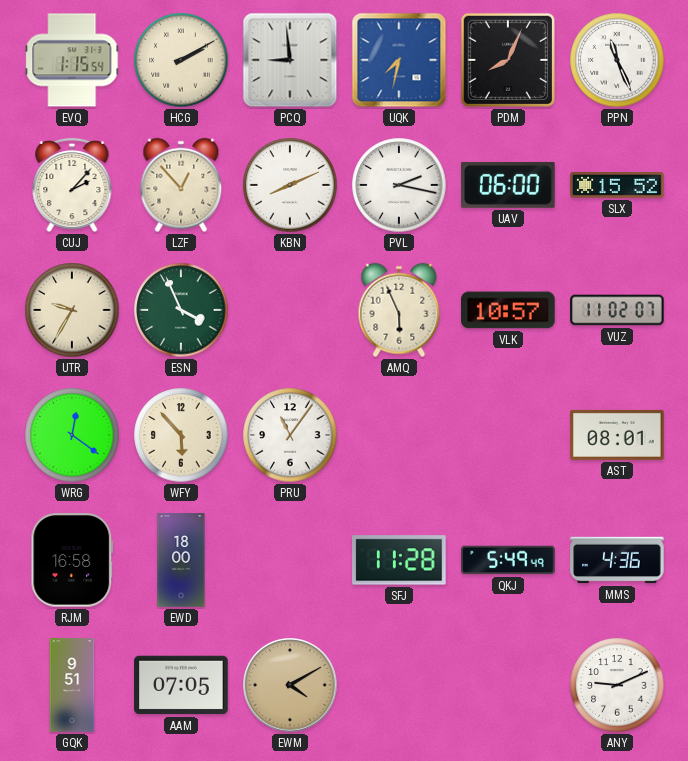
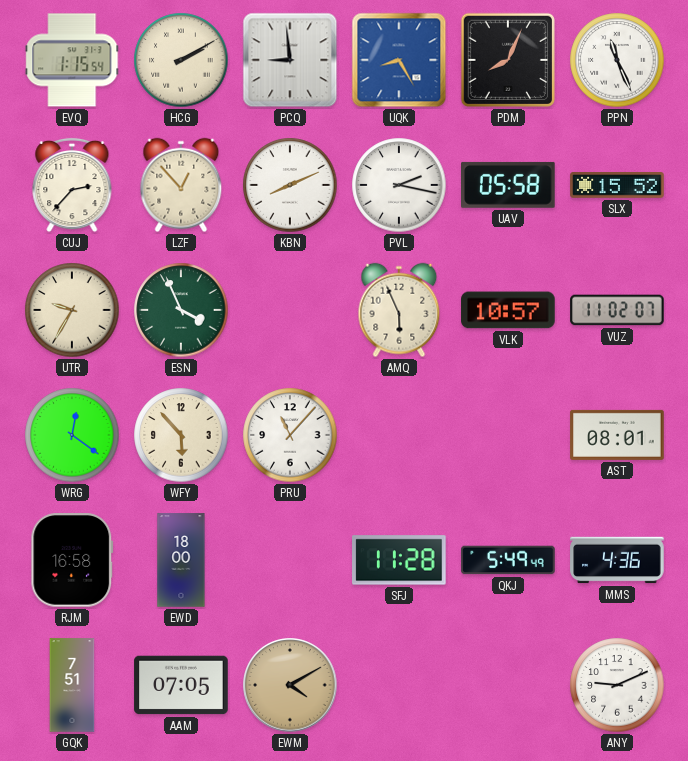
UQK: 7:32 -> 8:25 (399, 60)
CUJ: 2:07 -> 2:37 (72, 185)
UAV: 06:00 -> 05:58 (509, 185)
PRU: 11:06 -> 11:07 (290, 435)
GQK: 9:51 -> 7:51 (72, 685)
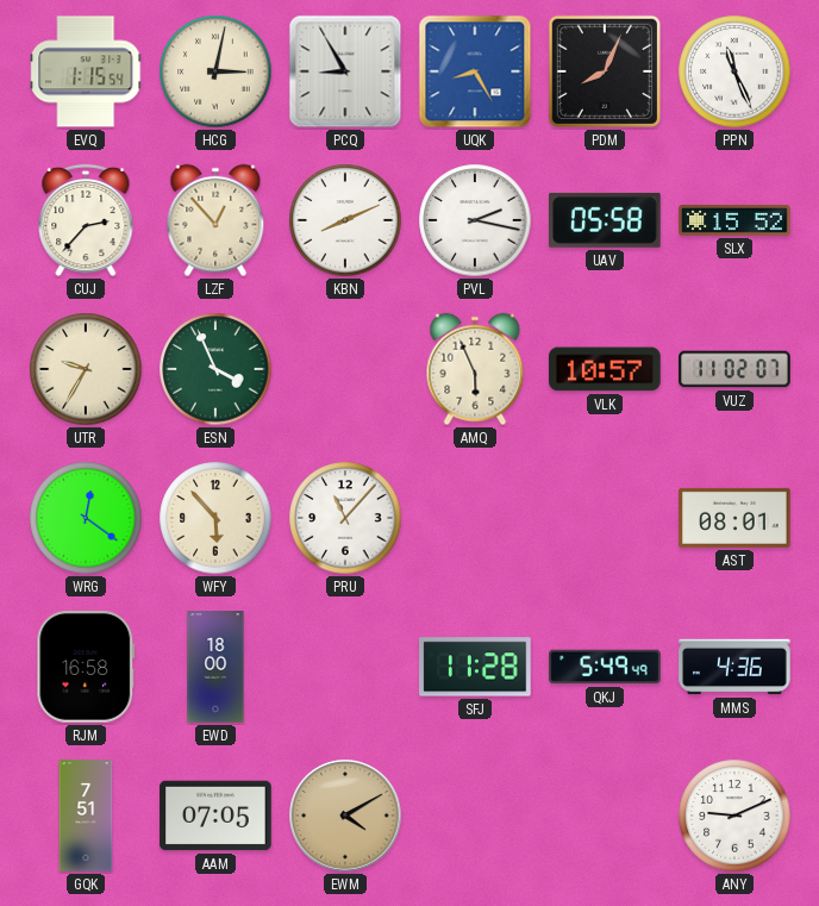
HCG: 2:10 -> 3:02 (215, 71)
PCQ: 8:59 -> 8:55 (345, 71)
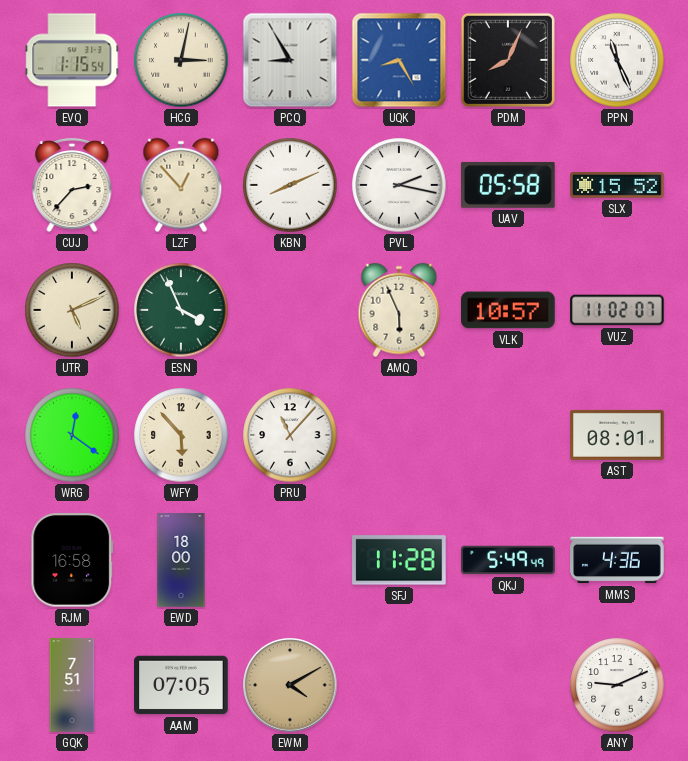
UTR: 9:35 -> 5:11 (72, 310)
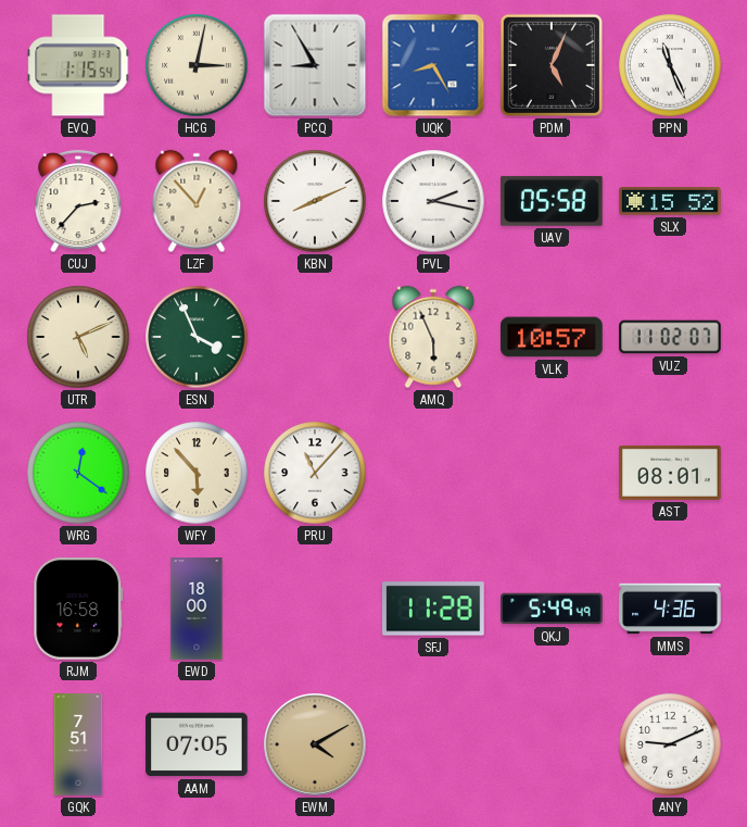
PDM: 8:04 -> 5:04 (552, 65)
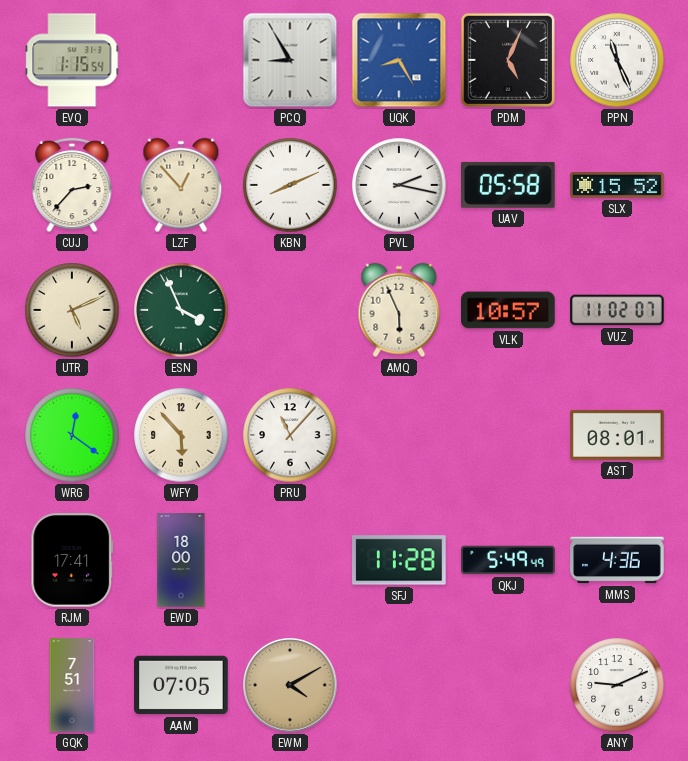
HCG: 3:02 -> none (197, 65)
RJM: 16:58 -> 17:41 (72, 560)
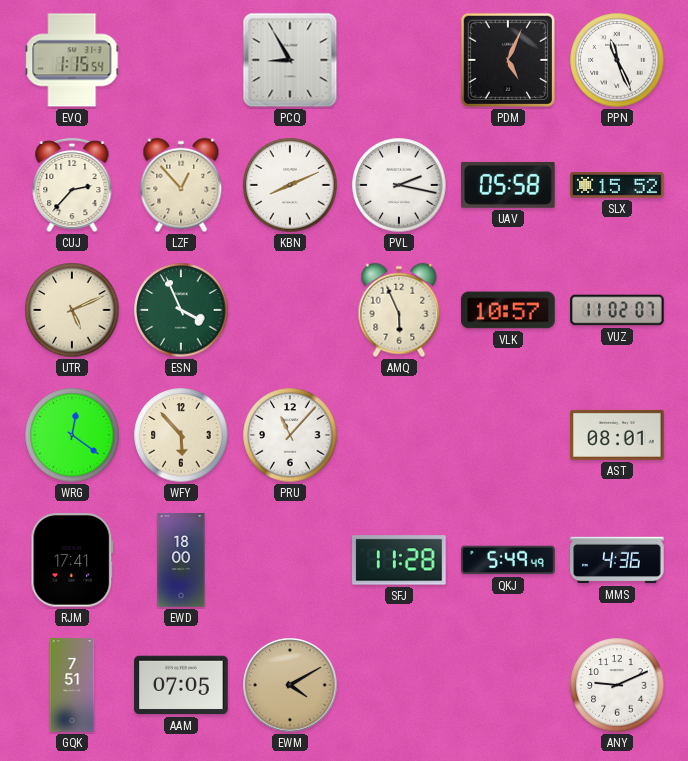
UQK: 8:25 -> none (399, 60)
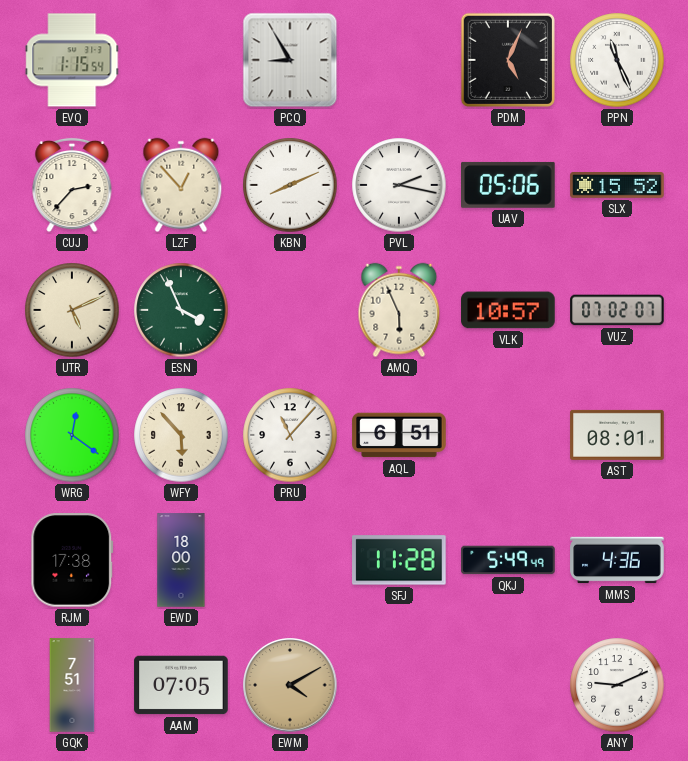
UAV: 05:58 -> 05:06 (509, 185)
VUZ: 11:02 -> 07:02 (617, 310)
AQL: none -> 6:51 (399, 435)
RJM: 17:41 -> 17:38 (72, 560)
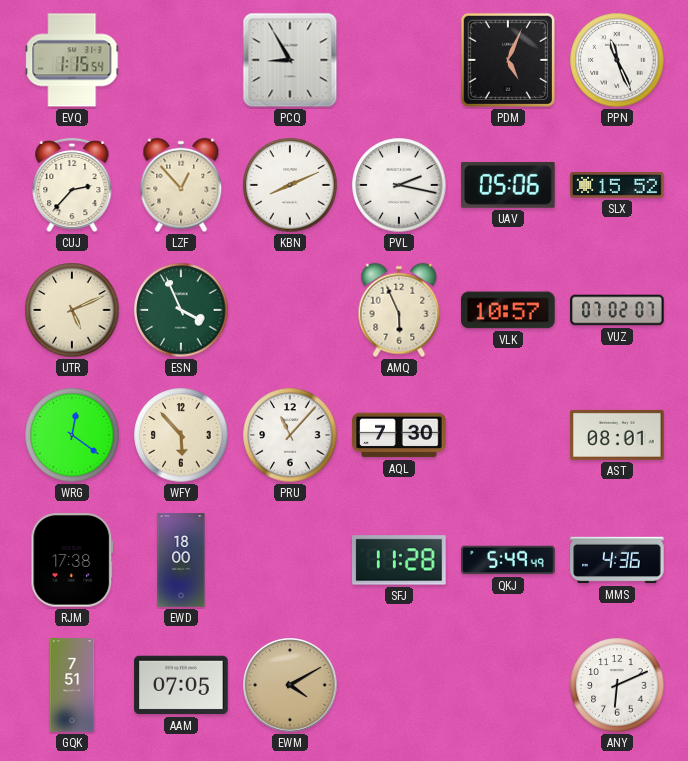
AQL: 6:51 -> 7:30 (399, 435)
ANY: 9:11 -> 6:11 (617, 685)
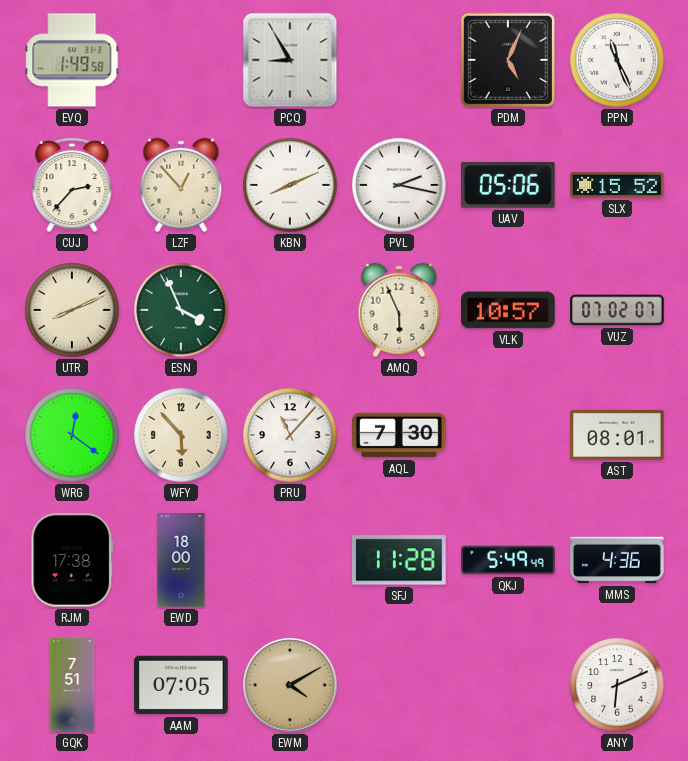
EVQ: 1:15 -> 1:49 (72, 60)
UTR: 5:11 -> 8:11 (72, 310)
